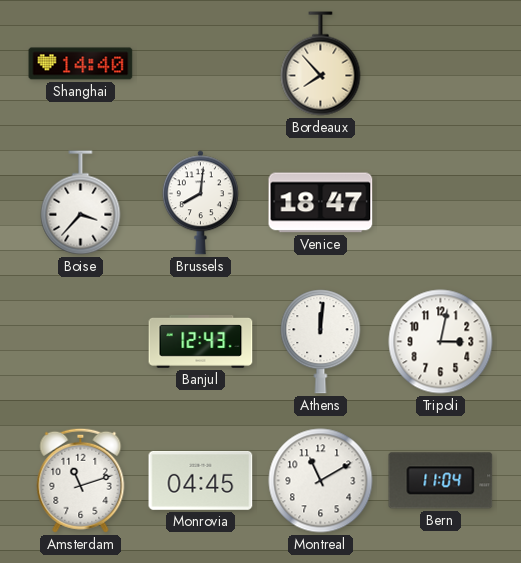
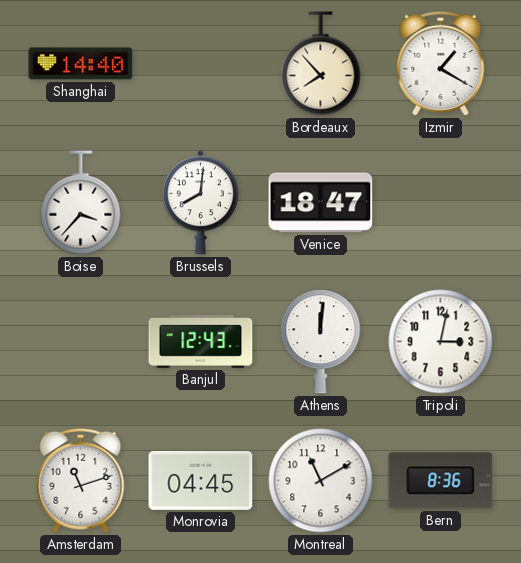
Izmir: none -> 1:20 (441, 63)
Bern: 11:04 -> 8:36 (441, 481)
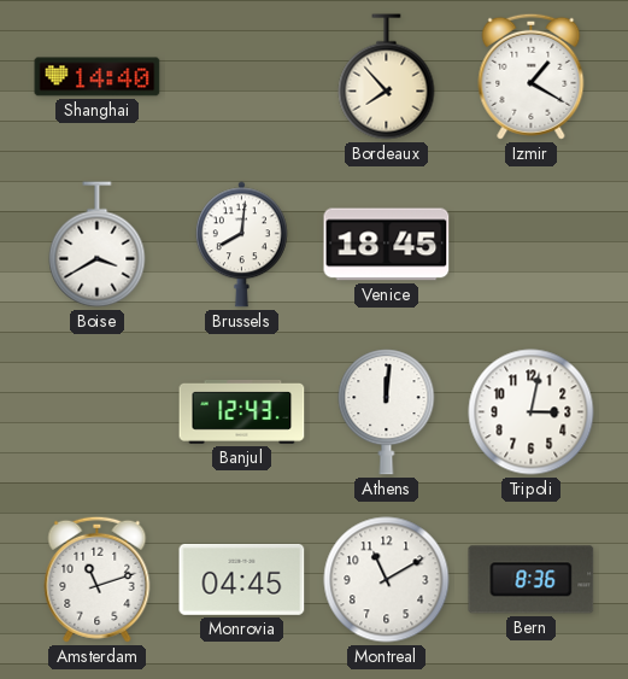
Boise: 3:37 -> 3:40 (98, 245)
Venice: 18:47 -> 18:45 (387, 245)
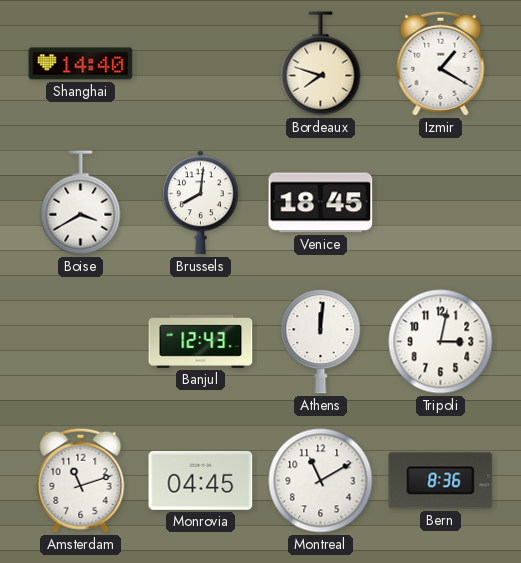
Bordeaux: 7:53 -> 7:48 (321, 64)
